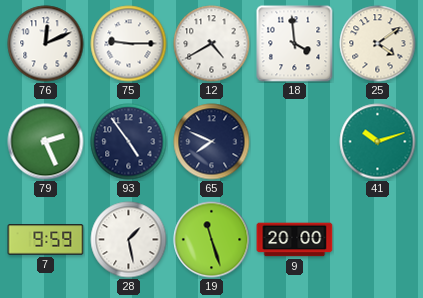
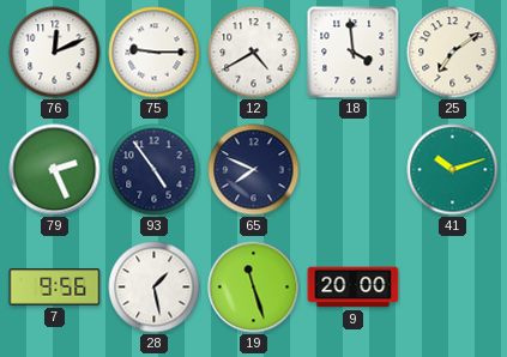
25: 4:09 -> 7:09 (453, 53)
7: 9:59 -> 9:56 (55, 288)
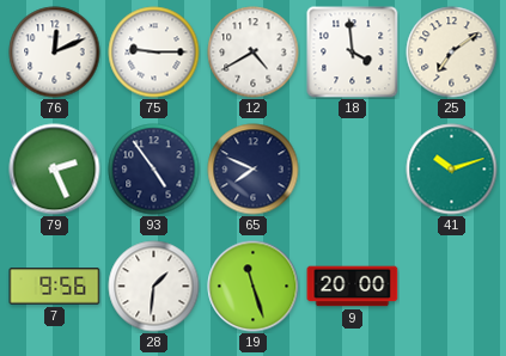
28: 1:28 -> 1:31 (154, 287)
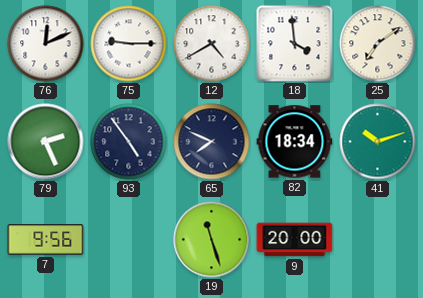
82: none -> 18:34 (295, 142)
28: 1:31 -> none (154, 287)
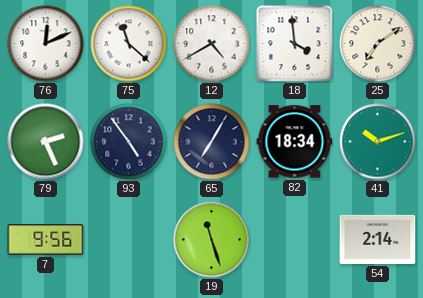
75: 9:15 -> 11:22 (129, 44)
65: 7:49 -> 7:05 (212, 142)
9: 20:00 -> none (295, 240)
54: none -> 2:14 (378, 239)
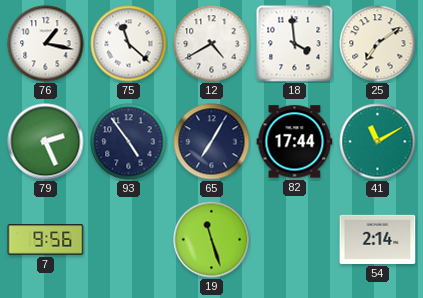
76: 12:11 -> 1:17 (46, 44)
82: 18:34 -> 17:44 (295, 142)
41: 10:12 -> 11:10 (378, 142)
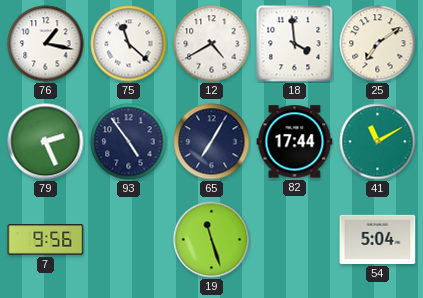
54: 2:14 -> 5:04 (378, 239)
